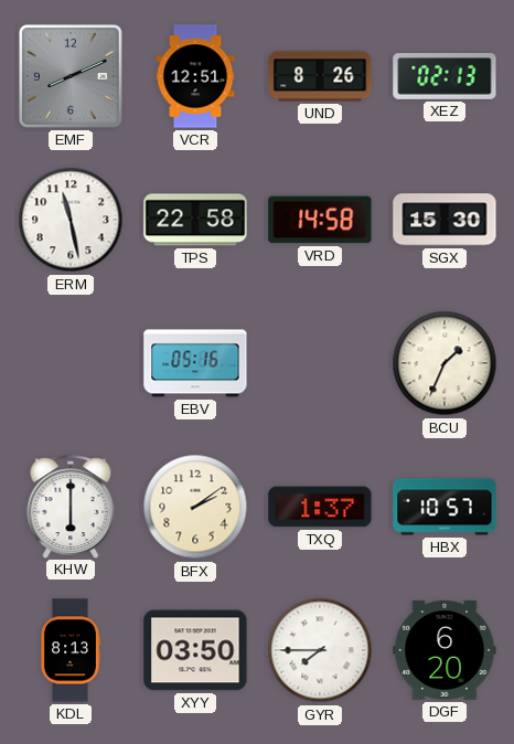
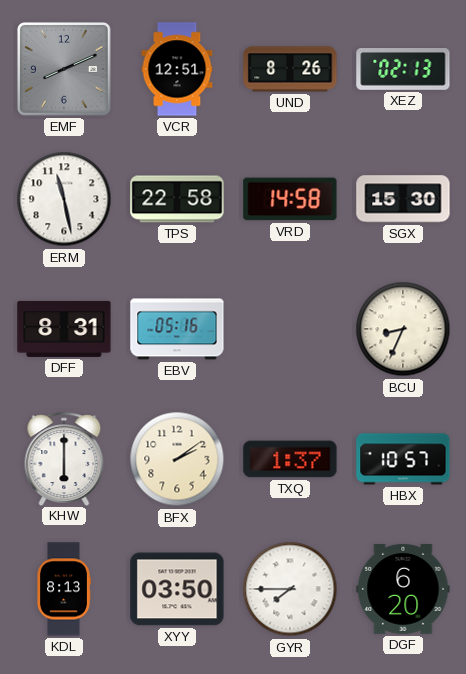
DFF: none -> 8:31 (64, 329)
BCU: 1:34 -> 8:34 (403, 329)
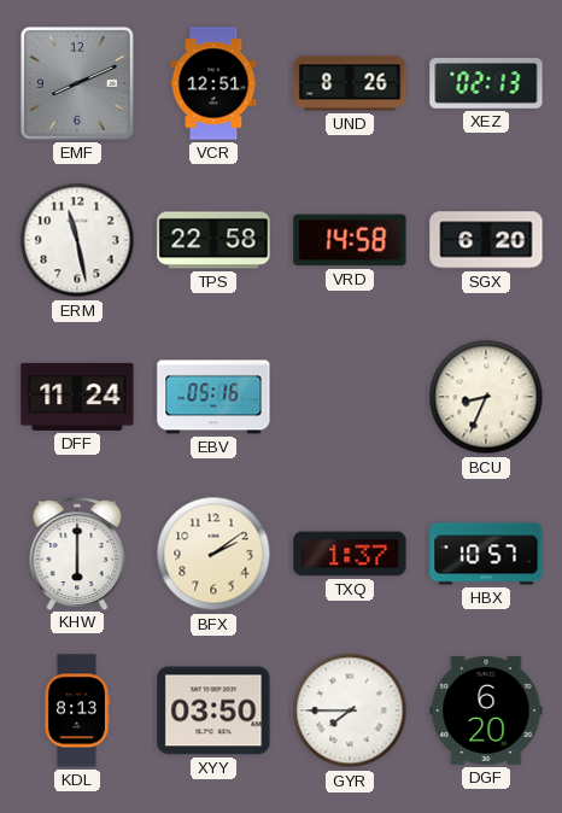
SGX: 15:30 -> 6:20 (486, 240)
DFF: 8:31 -> 11:24 (77, 397)
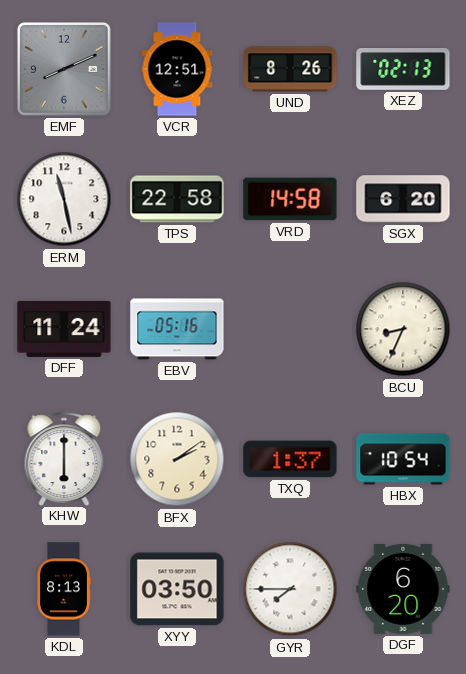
HBX: 10:57 -> 10:54 (403, 459)
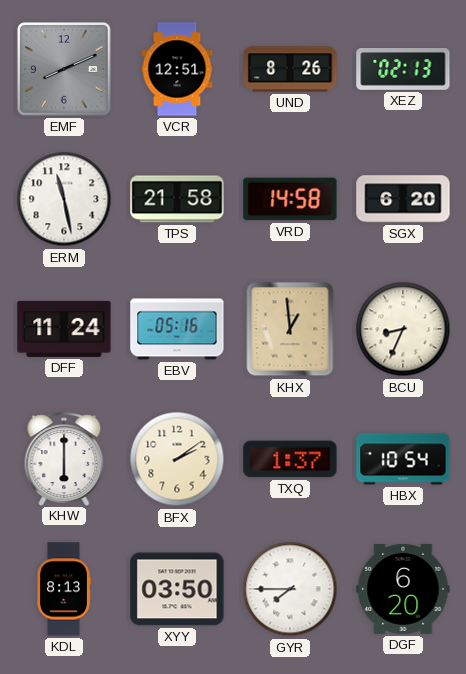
TPS: 22:58 -> 21:58 (177, 199)
KHX: none -> 12:59 (290, 329)
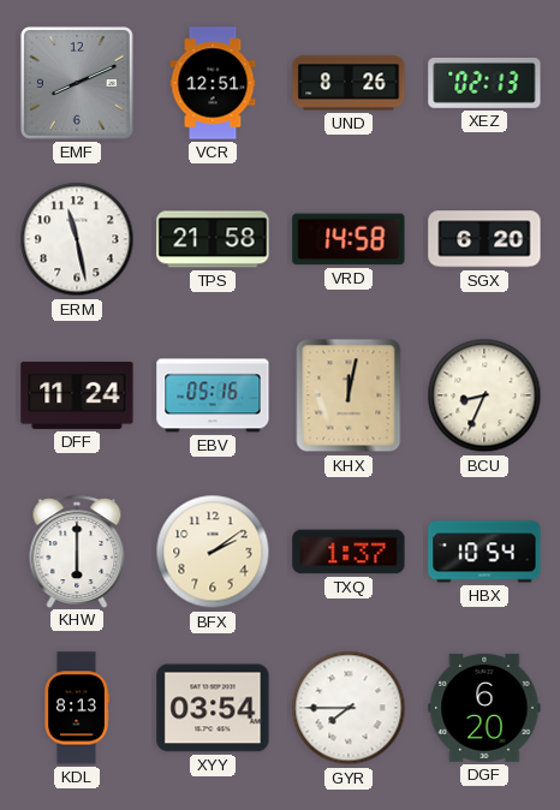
KHX: 12:59 -> 12:02 (348, 395)
XYY: 03:50 -> 03:54 (213, 708)
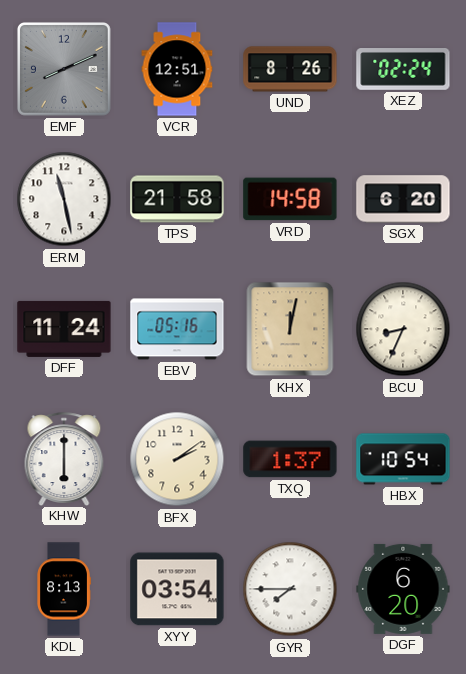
XEZ: 02:13 -> 02:24 (403, 70)
